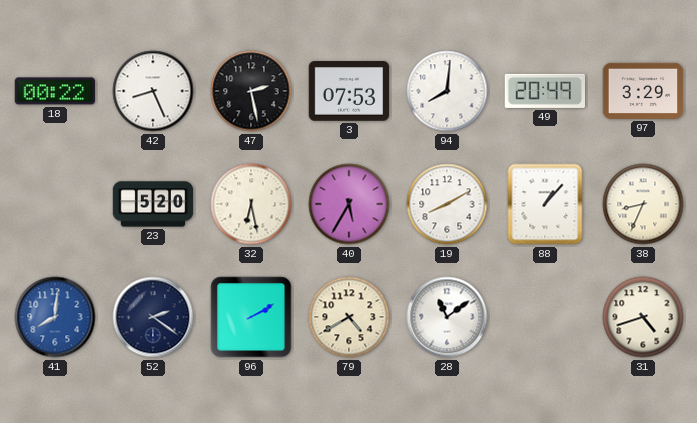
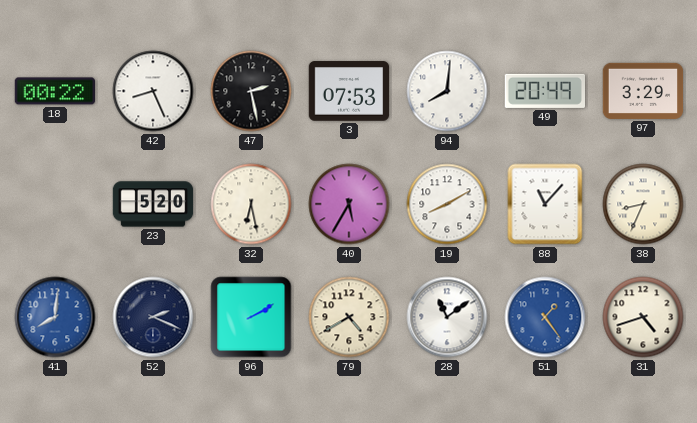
88: 1:07 -> 11:07 (545, 204)
52: 2:21 -> 2:19 (153, 317)
51: none -> 1:24 (545, 317)
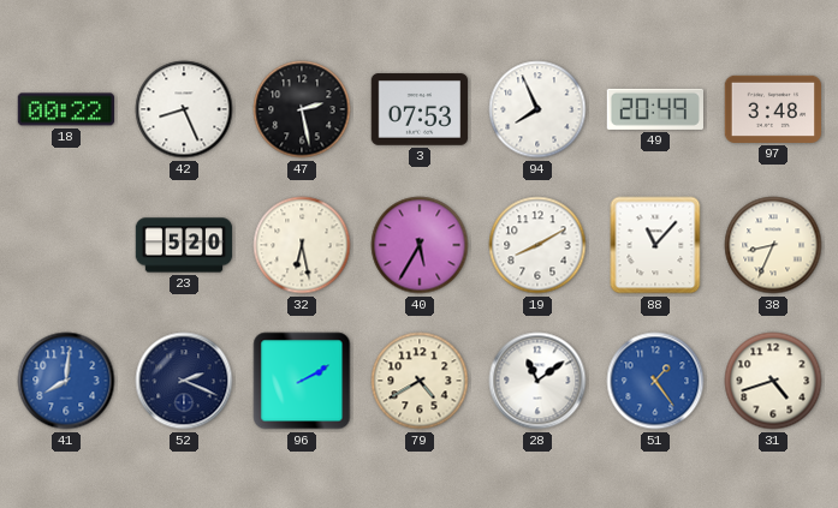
94: 8:01 -> 7:56 (537, 109)
97: 3:29 -> 3:48 (773, 109)
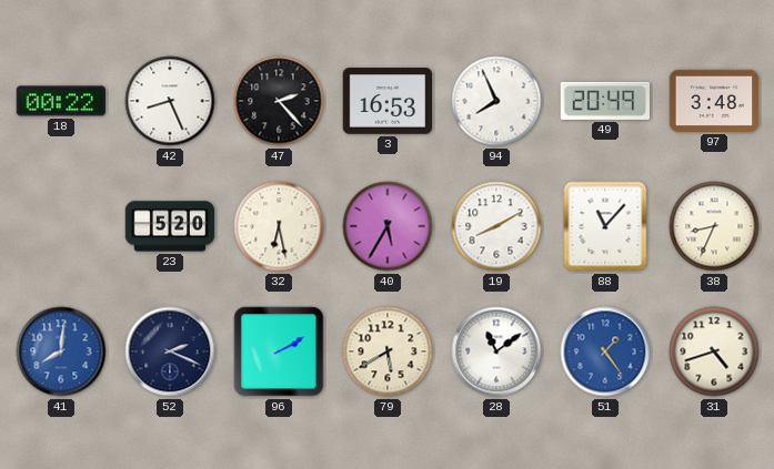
47: 2:28 -> 2:23 (279, 101)
3: 07:53 -> 16:53 (388, 101)
79: 4:40 -> 5:40 (388, 351)
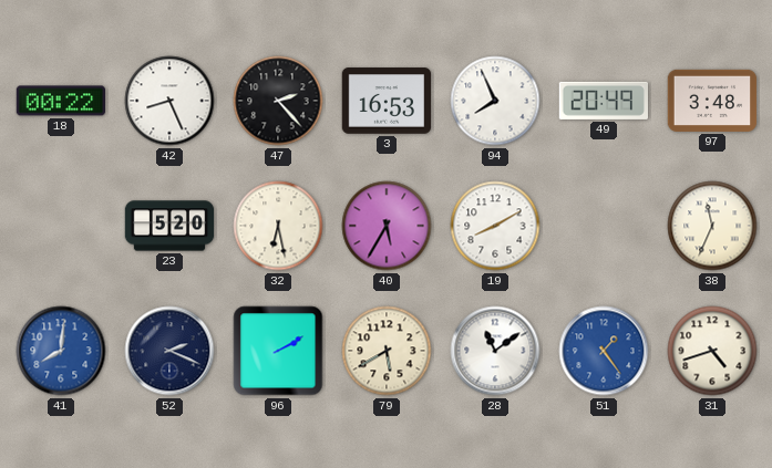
88: 11:07 -> none (605, 226)
38: 8:34 -> 11:34 (712, 226)
